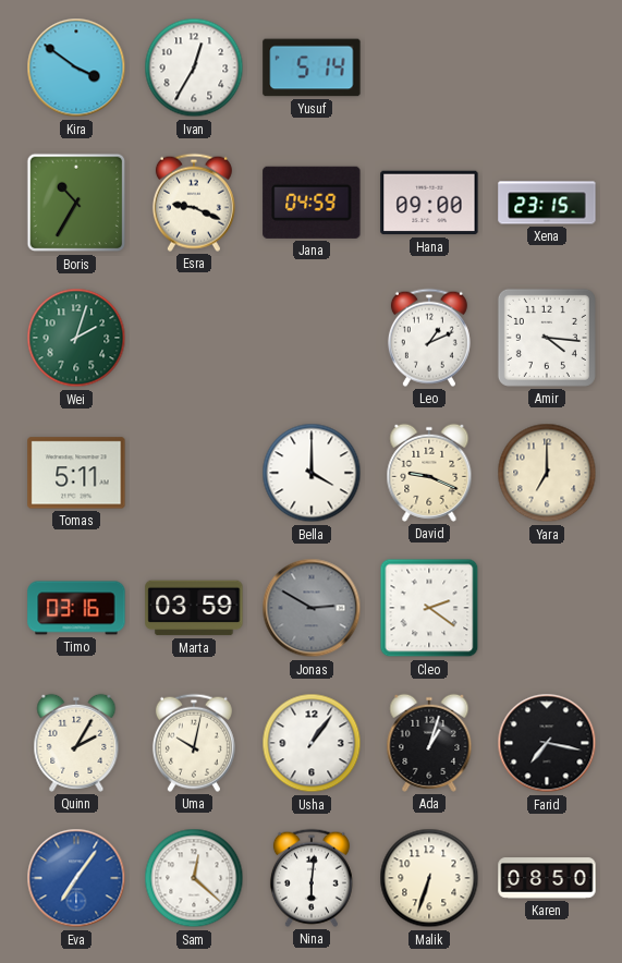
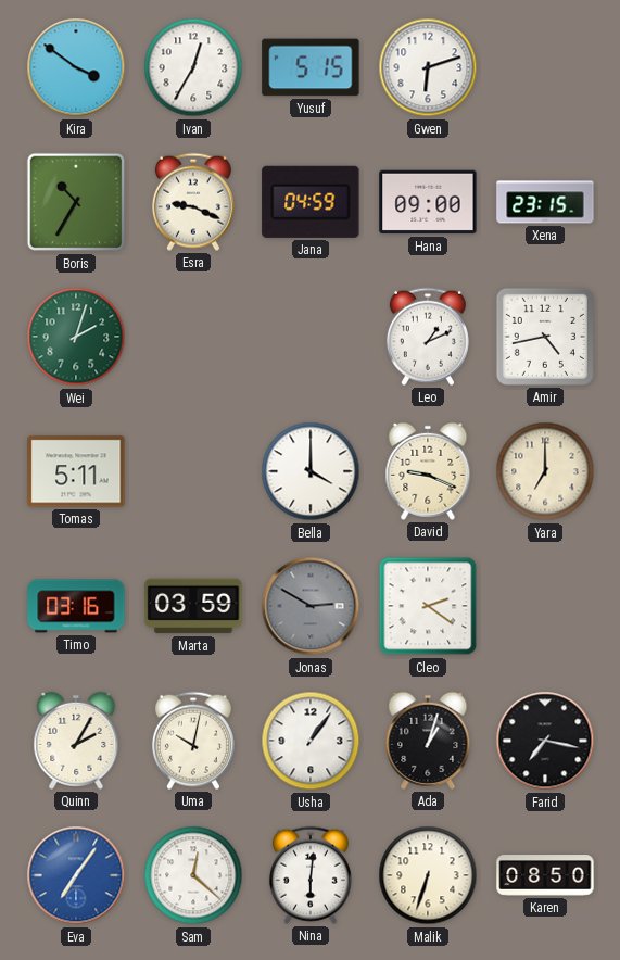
Yusuf: 5:14 -> 5:15 (311, 67)
Gwen: none -> 6:12 (428, 67)
Amir: 4:16 -> 4:43 (545, 337)
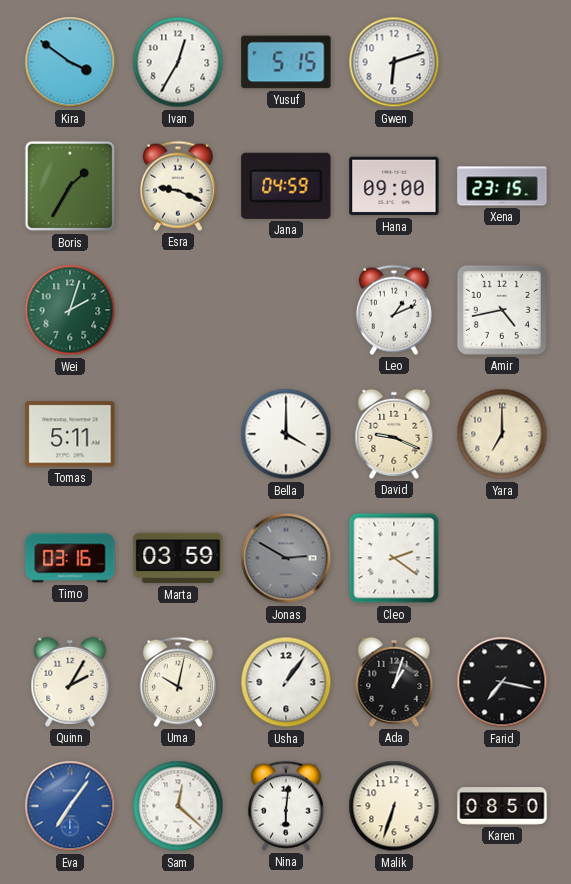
Boris: 10:35 -> 1:35 (70, 186)
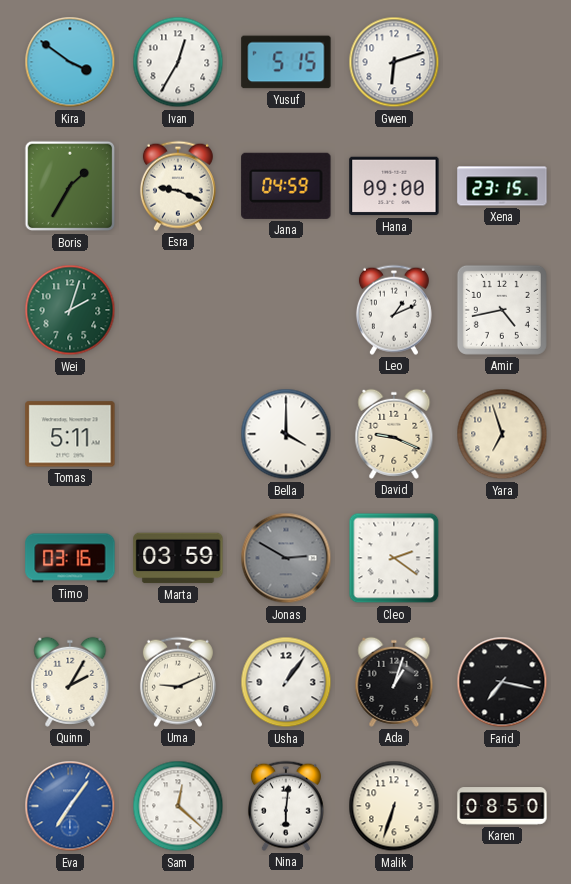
Yara: 7:00 -> 6:57 (502, 434)
Uma: 10:02 -> 9:11 (178, 682)
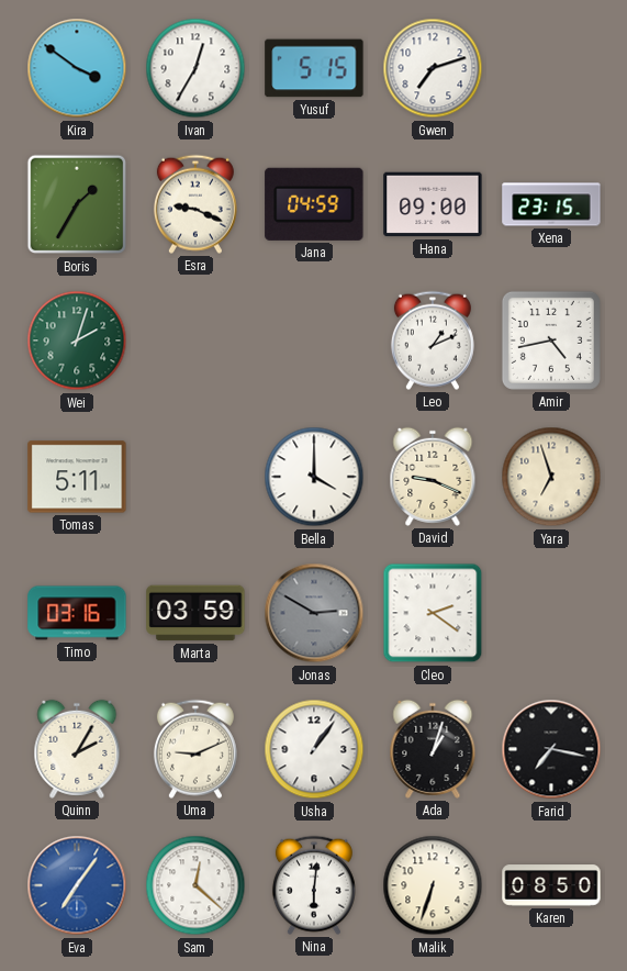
Gwen: 6:12 -> 7:12 (433, 68)
